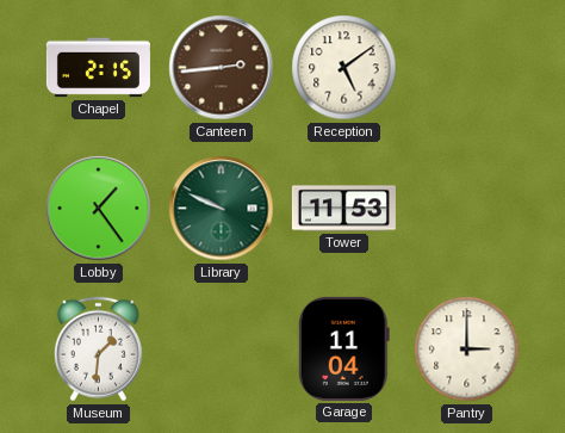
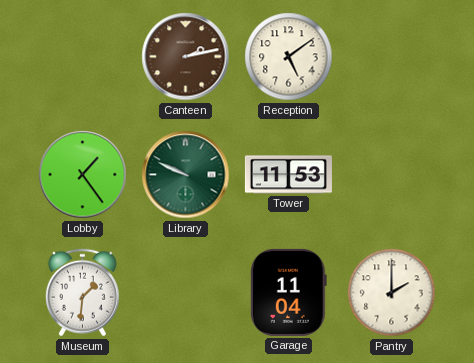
Chapel: 2:15 -> none (98, 68)
Canteen: 2:44 -> 2:13 (186, 57)
Pantry: 3:00 -> 2:00 (392, 293)
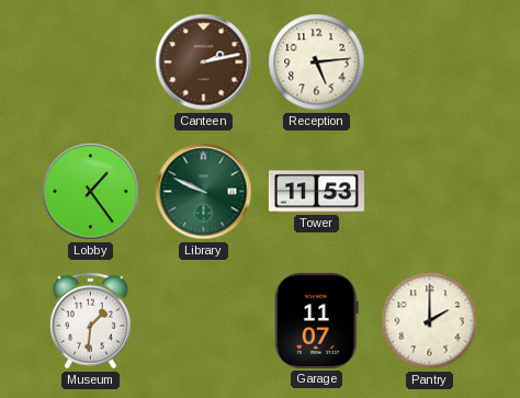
Reception: 5:09 -> 5:14 (317, 62)
Garage: 11:04 -> 11:07 (316, 320)
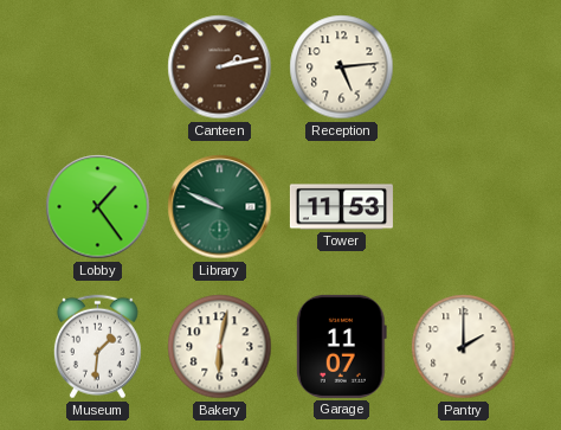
Bakery: none -> 6:02 (220, 347)
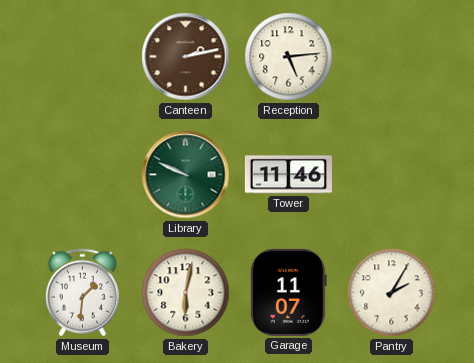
Lobby: 1:24 -> none (98, 207)
Tower: 11:53 -> 11:46 (288, 175)
Pantry: 2:00 -> 2:05 (392, 293)
